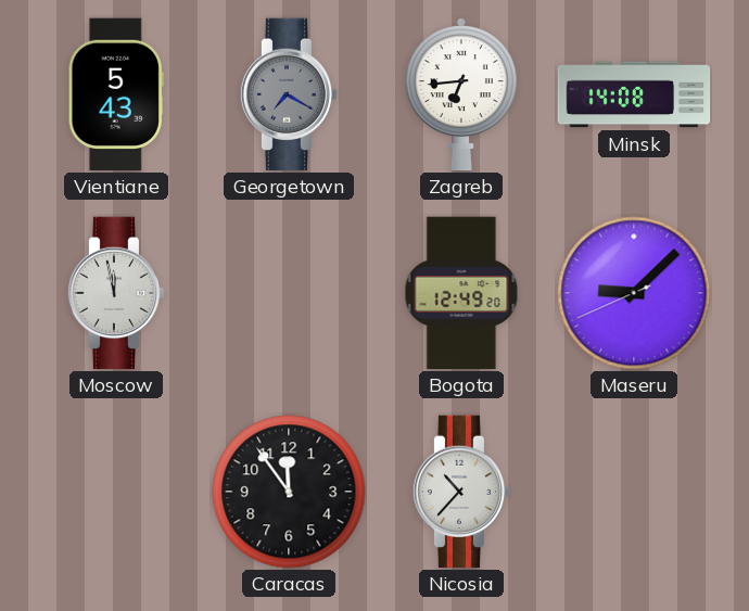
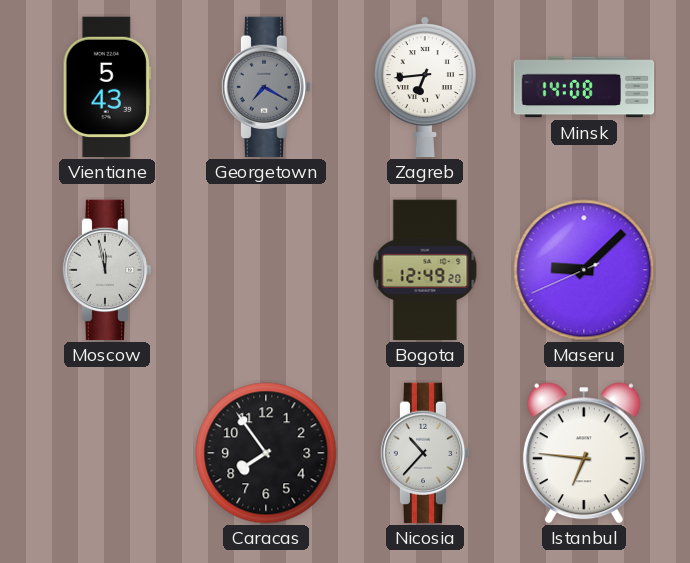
Caracas: 11:54 -> 7:54 (266, 453)
Istanbul: none -> 6:46 (584, 453)
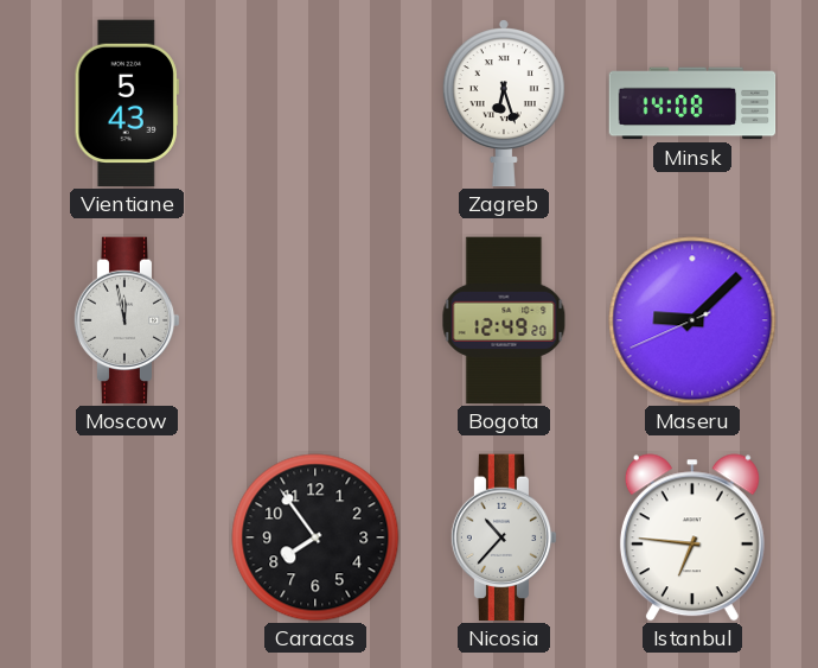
Georgetown: 7:20 -> none (266, 87)
Zagreb: 6:44 -> 6:27 (504, 103)
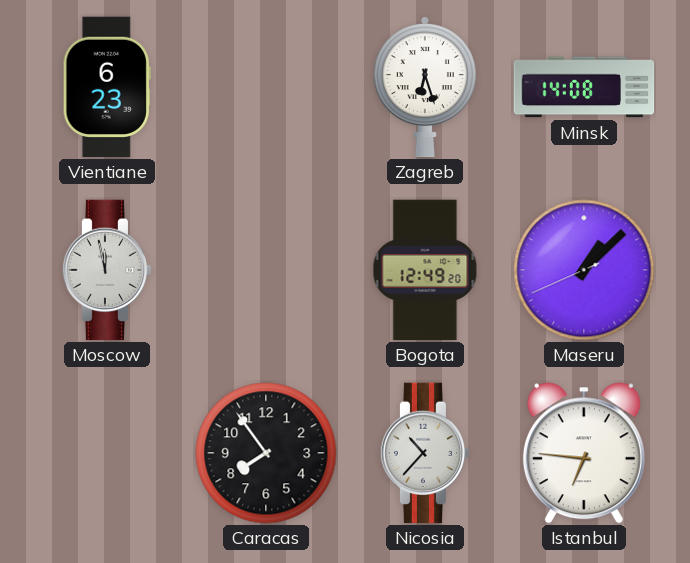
Vientiane: 5:43 -> 6:23 (107, 87)
Maseru: 9:07 -> 1:07 (584, 270)
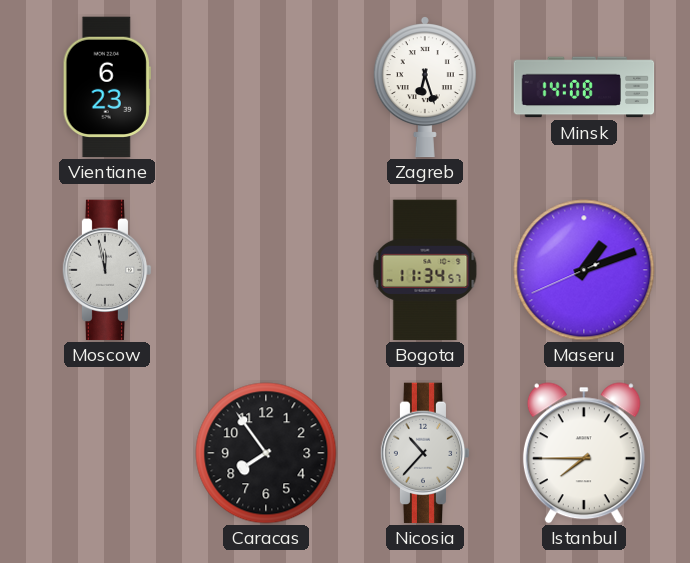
Bogota: 12:49 -> 11:34 (425, 270)
Maseru: 1:07 -> 1:11 (584, 270)
Istanbul: 6:46 -> 7:45 (584, 453)
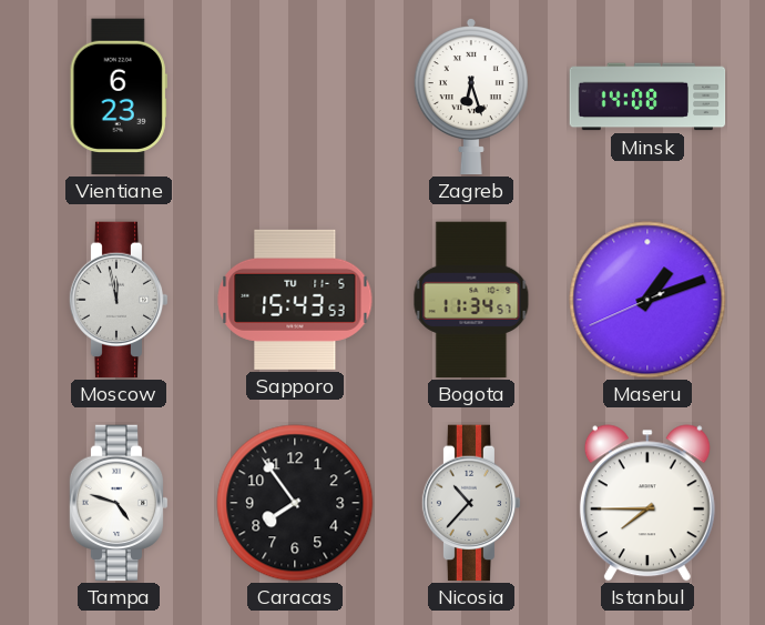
Sapporo: none -> 15:43 (295, 300)
Tampa: none -> 4:48 (119, 503)
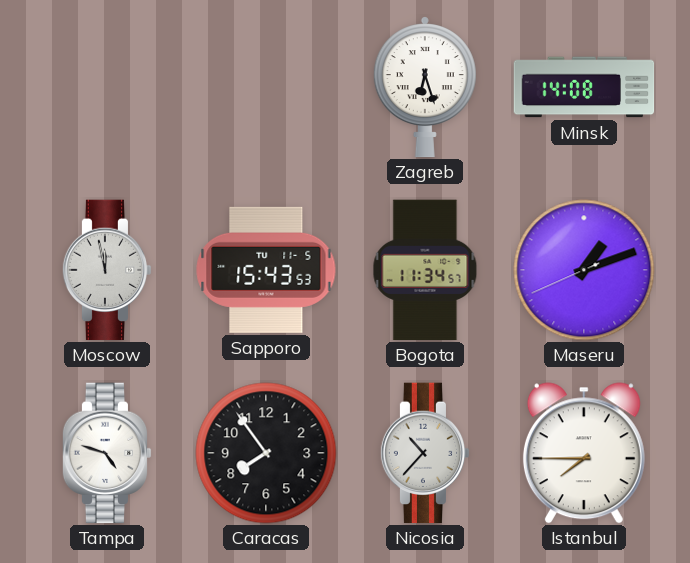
Vientiane: 6:23 -> none (119, 97)
